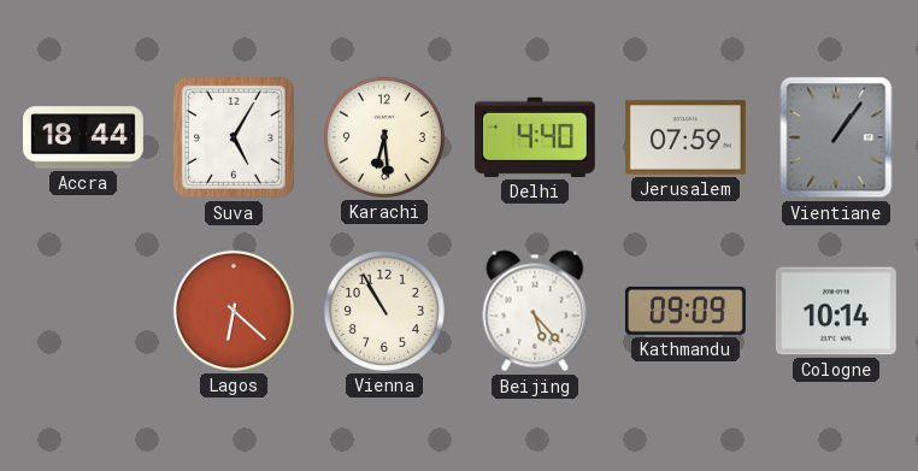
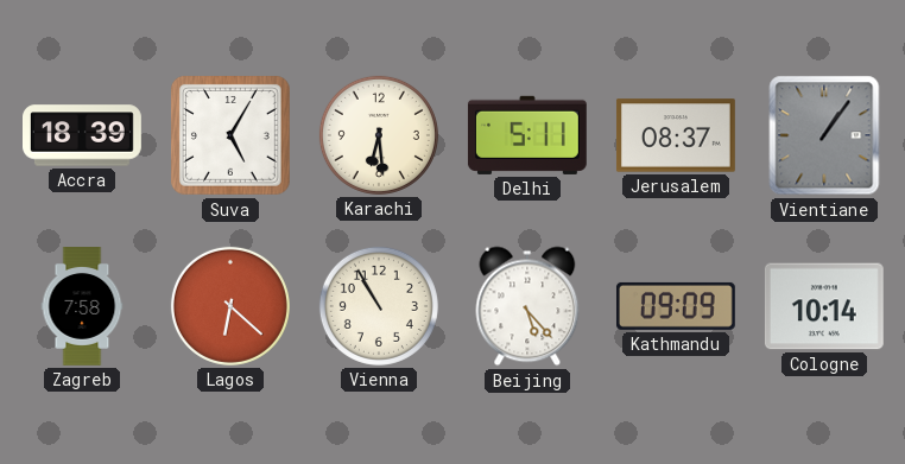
Accra: 18:44 -> 18:39 (83, 135)
Delhi: 4:40 -> 5:11 (527, 135)
Jerusalem: 07:59 -> 08:37 (676, 135)
Zagreb: none -> 7:58 (82, 307)
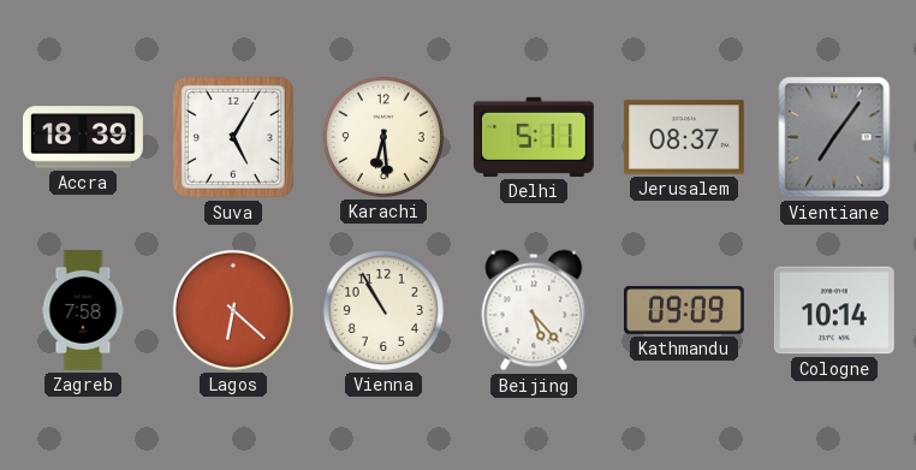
Vientiane: 1:06 -> 7:06 (834, 137)
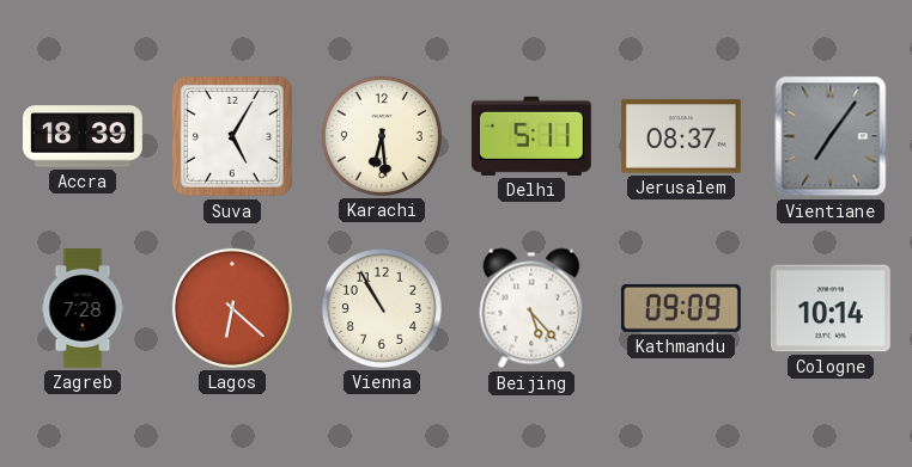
Zagreb: 7:58 -> 7:28 (83, 309)
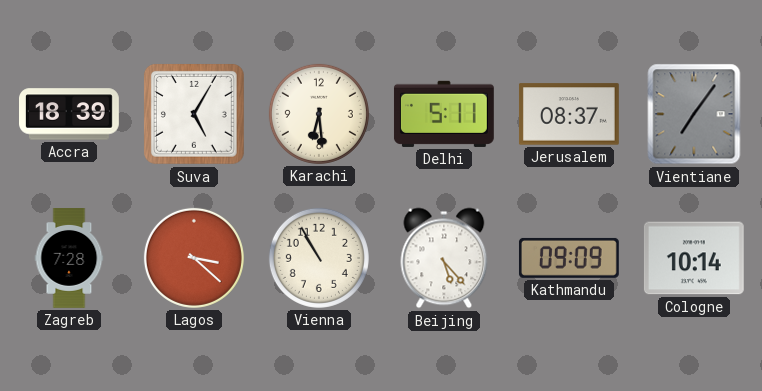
Lagos: 6:22 -> 3:22 (194, 258)
